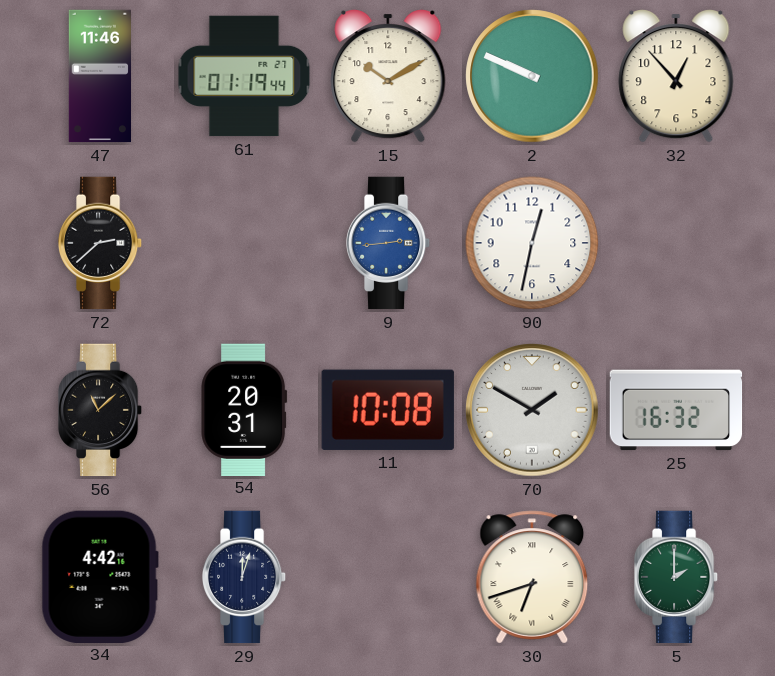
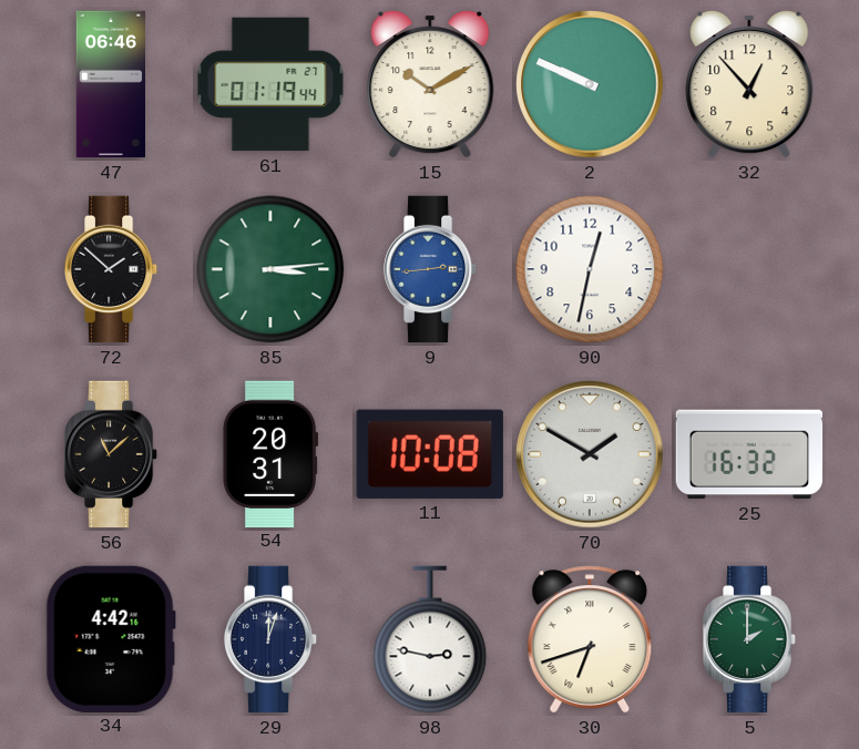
47: 11:46 -> 06:46 (110, 84)
72: 2:38 -> 1:52 (111, 269)
85: none -> 3:14 (270, 269)
98: none -> 2:47 (430, 639)
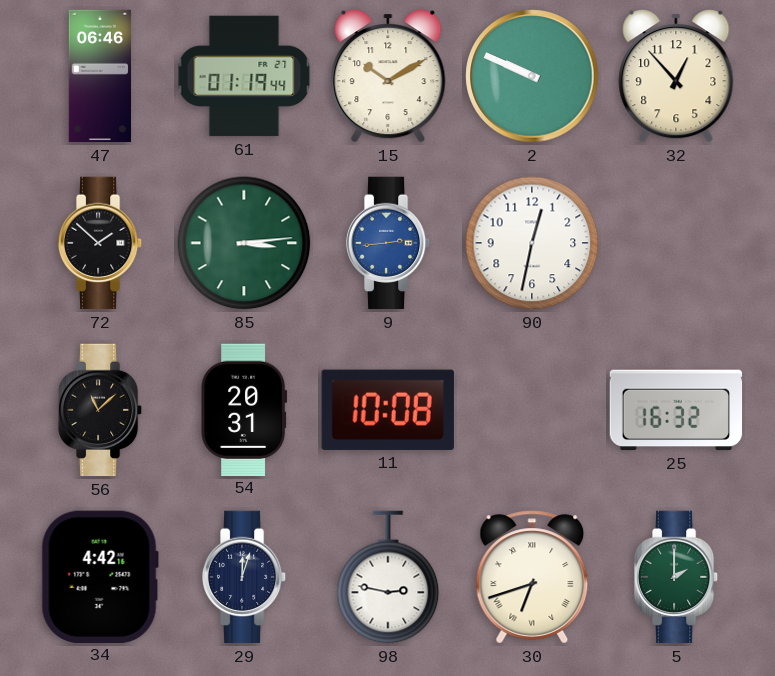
70: 1:50 -> none (590, 454)
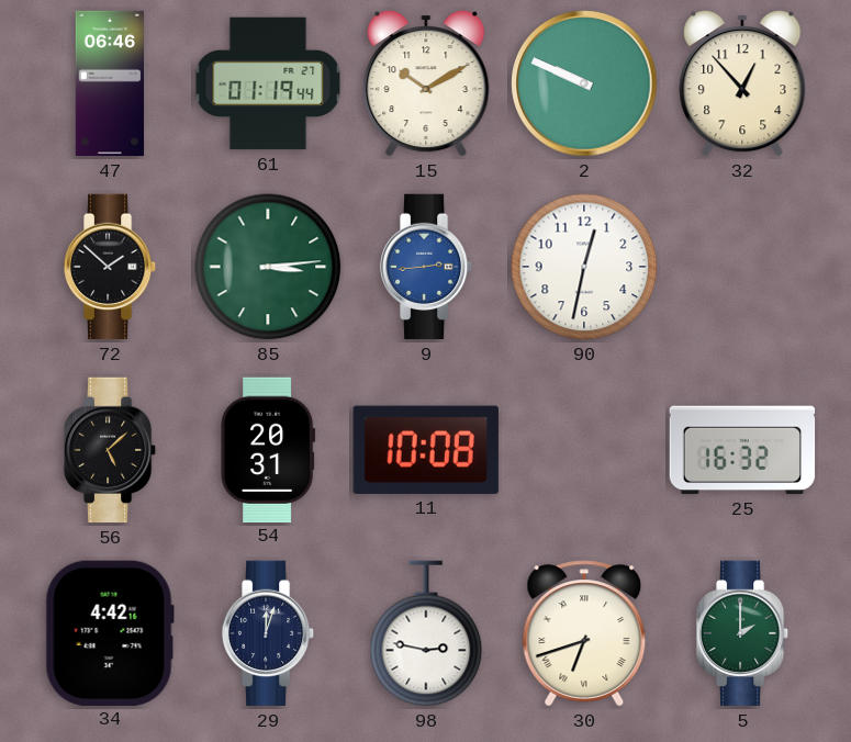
56: 11:08 -> 5:08 (110, 450)
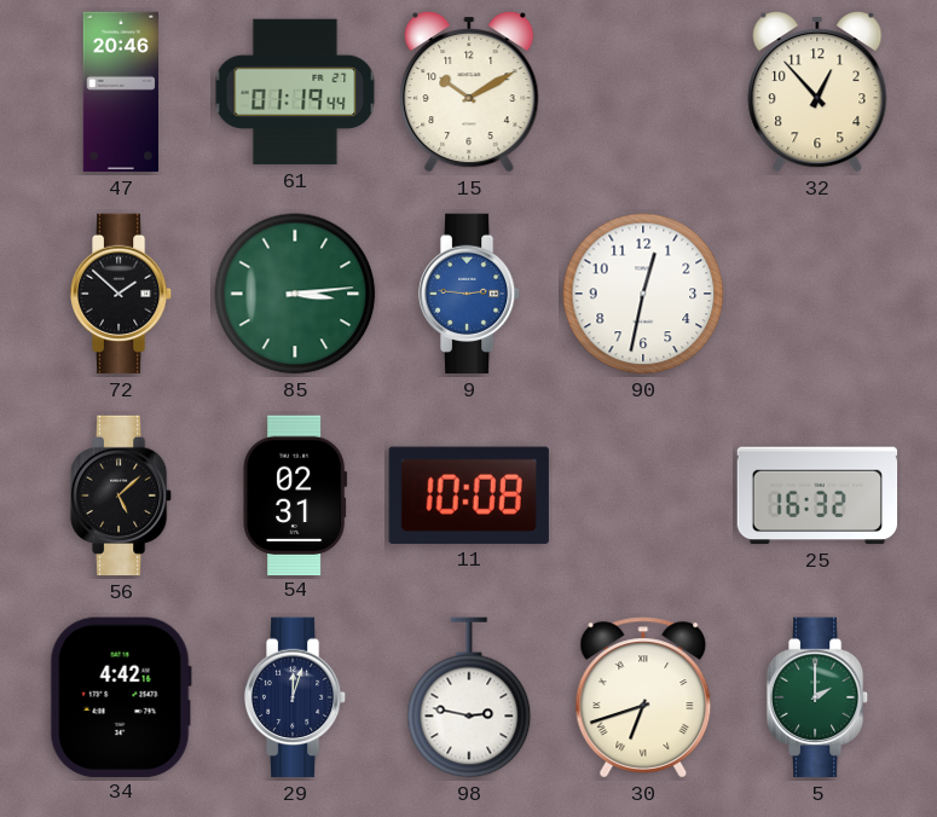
47: 06:46 -> 20:46 (120, 92)
2: 9:49 -> none (584, 83)
9: 2:44 -> 2:46 (469, 294)
54: 20:31 -> 02:31 (295, 494)
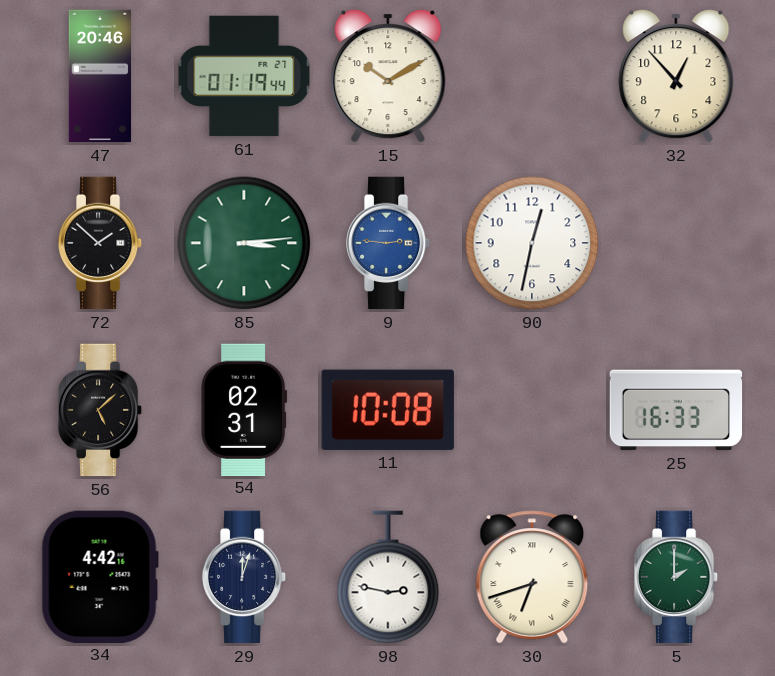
25: 16:32 -> 16:33 (676, 410)
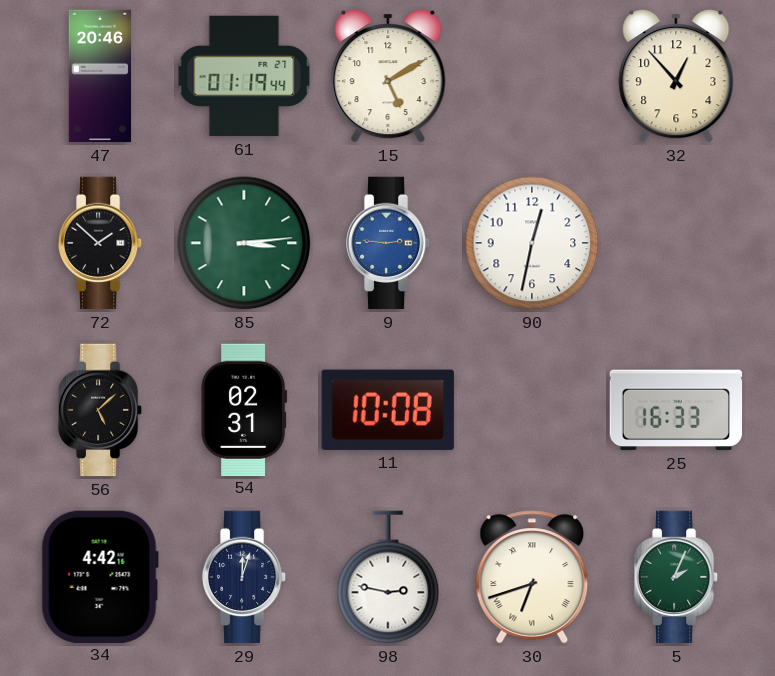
15: 10:10 -> 5:10 (388, 77)
5: 2:00 -> 2:04 (676, 577)
